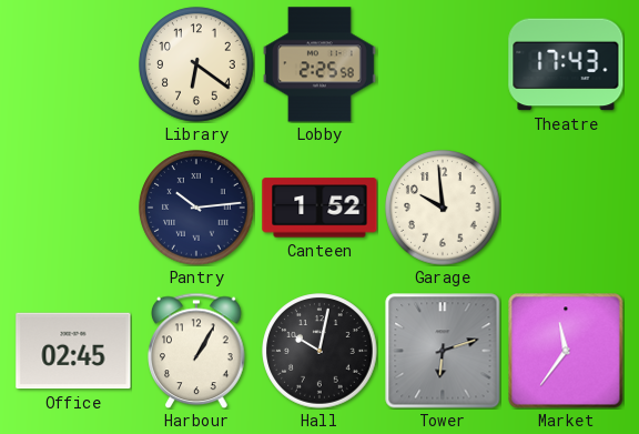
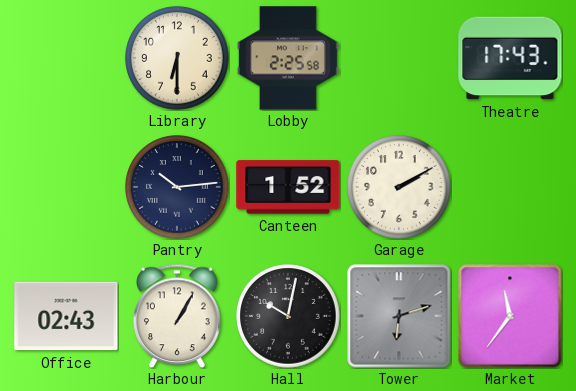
Library: 6:21 -> 6:30 (177, 58)
Garage: 9:59 -> 2:10 (399, 187)
Office: 02:45 -> 02:43 (66, 316)
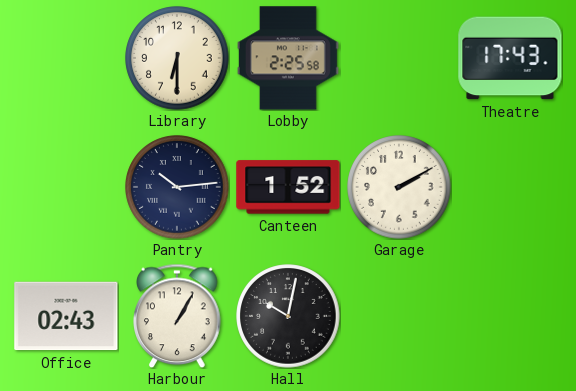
Tower: 6:12 -> none (399, 316)
Market: 11:36 -> none (510, 316)
